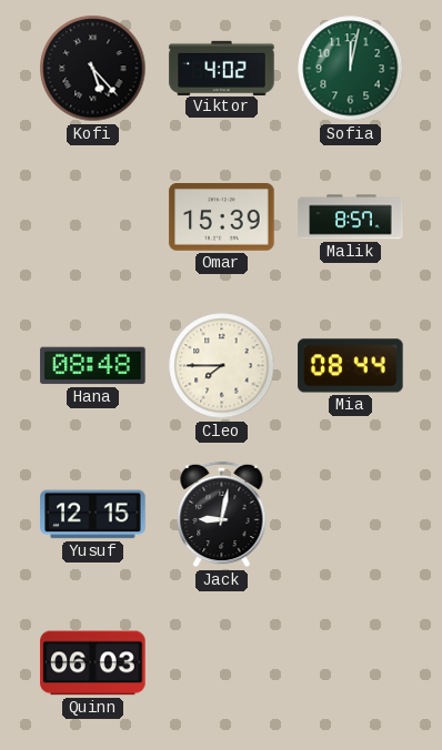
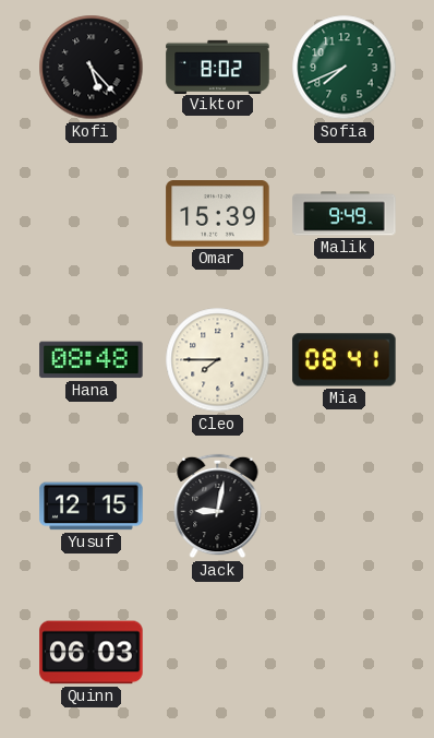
Viktor: 4:02 -> 8:02 (218, 67)
Sofia: 12:02 -> 7:41 (345, 68)
Malik: 8:57 -> 9:49 (345, 214)
Mia: 08:44 -> 08:41 (345, 360)
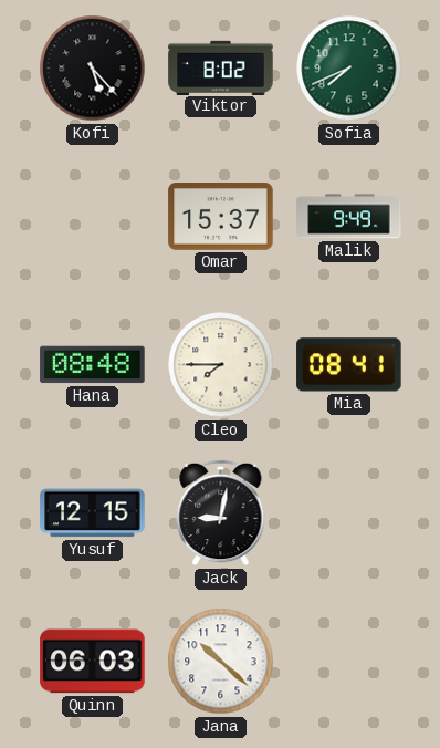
Omar: 15:39 -> 15:37 (221, 217)
Jana: none -> 10:22 (221, 662)
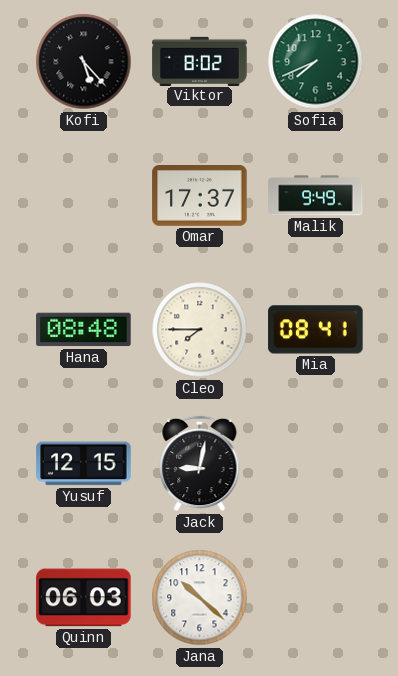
Omar: 15:37 -> 17:37 (200, 196)
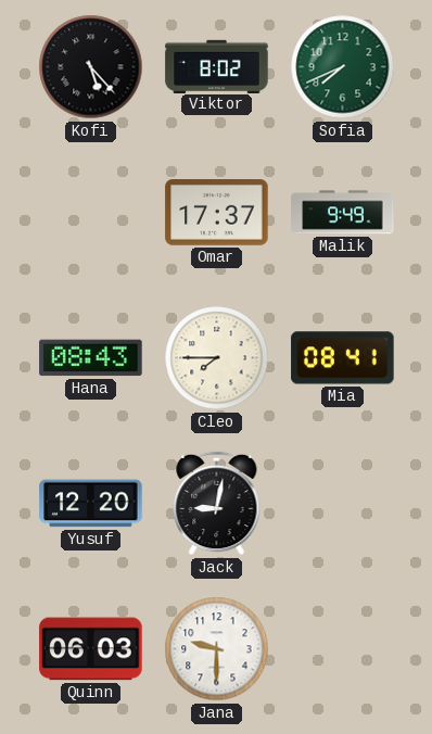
Hana: 08:48 -> 08:43 (91, 358)
Yusuf: 12:15 -> 12:20 (91, 504)
Jana: 10:22 -> 9:30 (217, 649)
